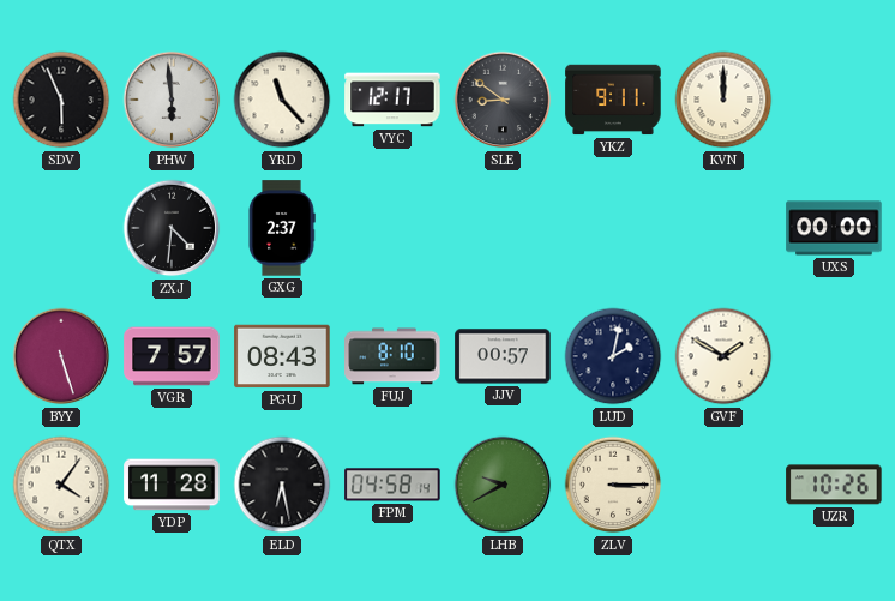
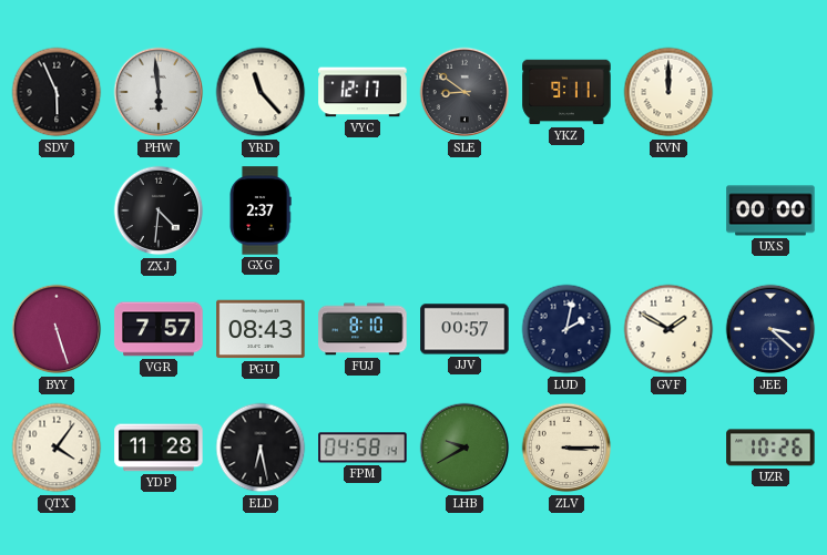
JEE: none -> 3:22 (770, 329)
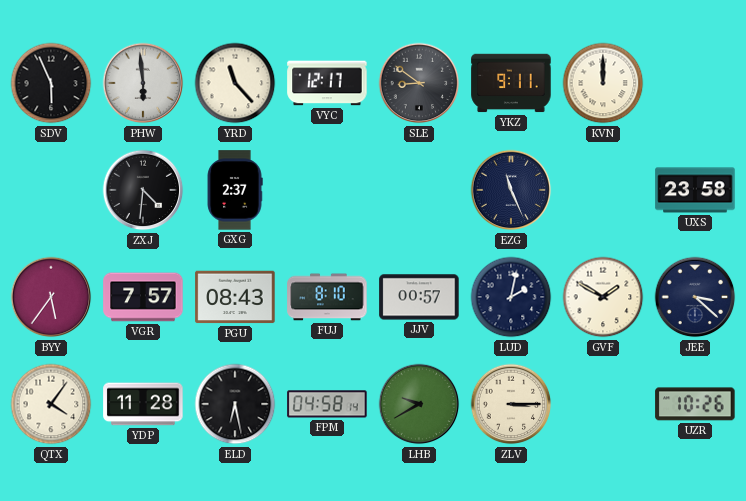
EZG: none -> 11:26 (511, 190)
UXS: 00:00 -> 23:58 (695, 190)
BYY: 5:27 -> 5:36 (51, 297)
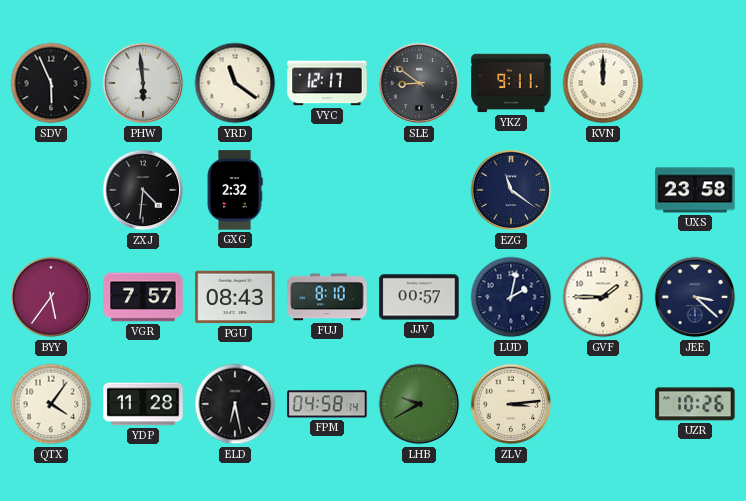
YRD: 11:23 -> 11:21 (235, 83)
GXG: 2:37 -> 2:32 (235, 190)
EZG: 11:26 -> 11:21 (511, 190)
GVF: 1:50 -> 1:45 (603, 297)
ZLV: 3:15 -> 3:14 (511, 404)
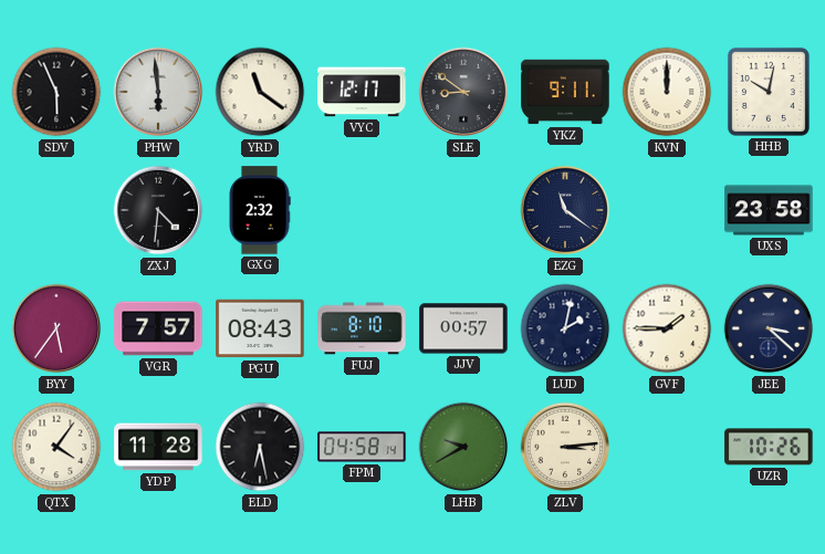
HHB: none -> 10:02 (769, 92)
